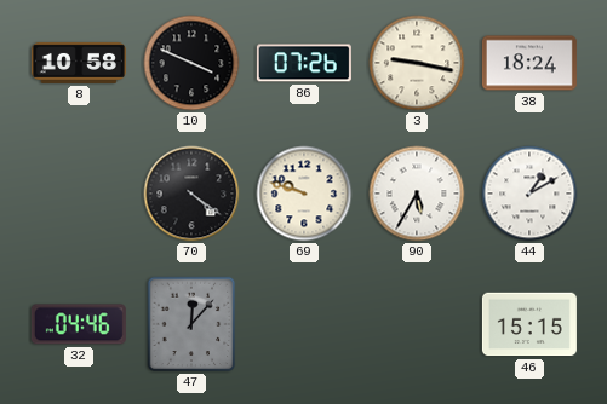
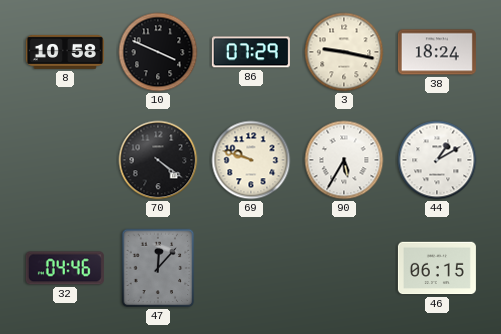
86: 07:26 -> 07:29 (251, 52)
46: 15:15 -> 06:15 (437, 268)
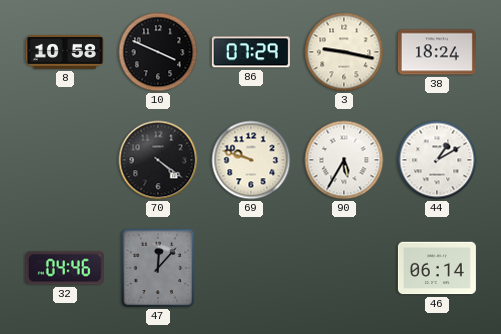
46: 06:15 -> 06:14 (437, 268)
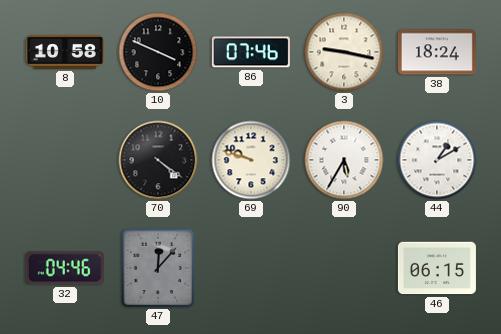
86: 07:29 -> 07:46 (251, 52)
46: 06:14 -> 06:15 (437, 268)
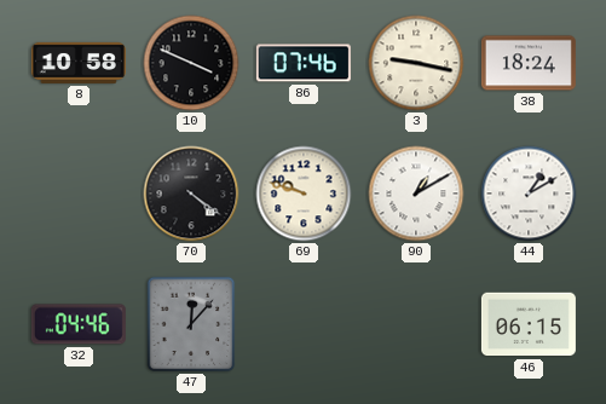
90: 5:35 -> 1:10 (416, 194)
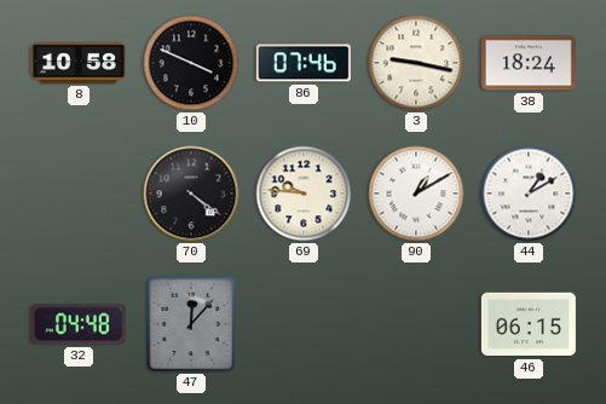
69: 9:48 -> 9:46 (304, 194)
32: 04:46 -> 04:48 (79, 324)
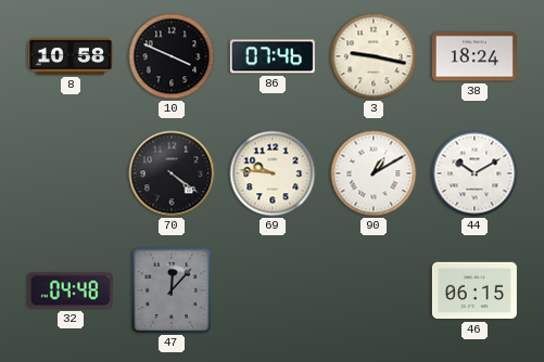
44: 1:10 -> 10:10 (475, 173)
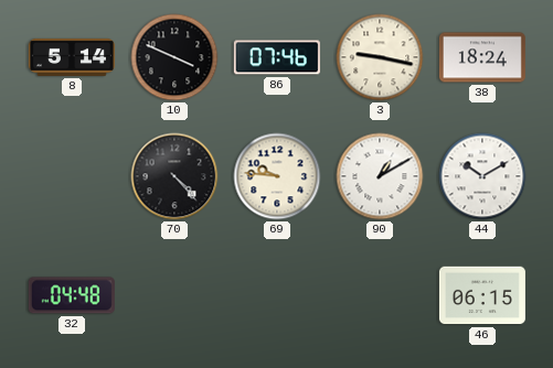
8: 10:58 -> 5:14 (72, 57)
70: 4:21 -> 4:23 (174, 176)
47: 12:07 -> none (172, 290)
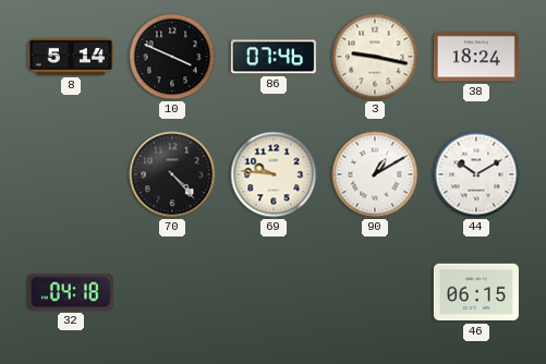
32: 04:48 -> 04:18 (71, 292)
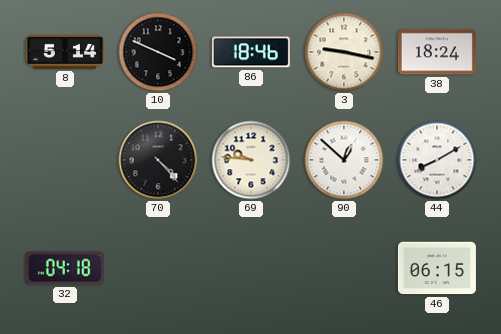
86: 07:46 -> 18:46 (251, 52)
90: 1:10 -> 12:52 (344, 160)
44: 10:10 -> 8:10 (437, 160)
